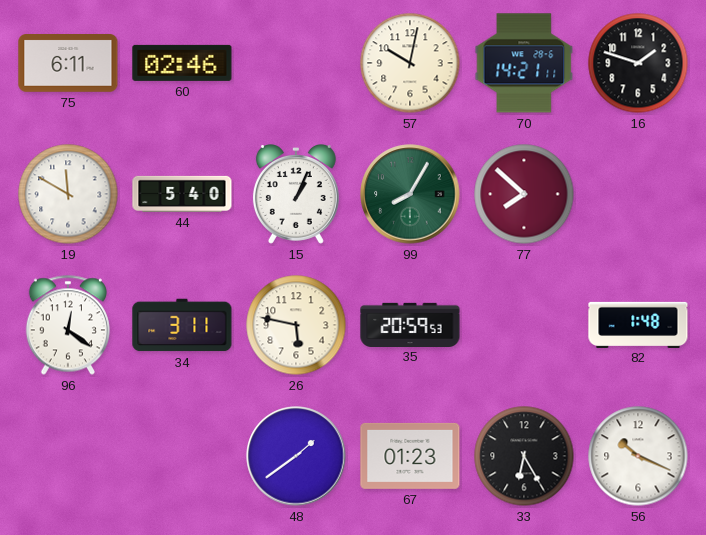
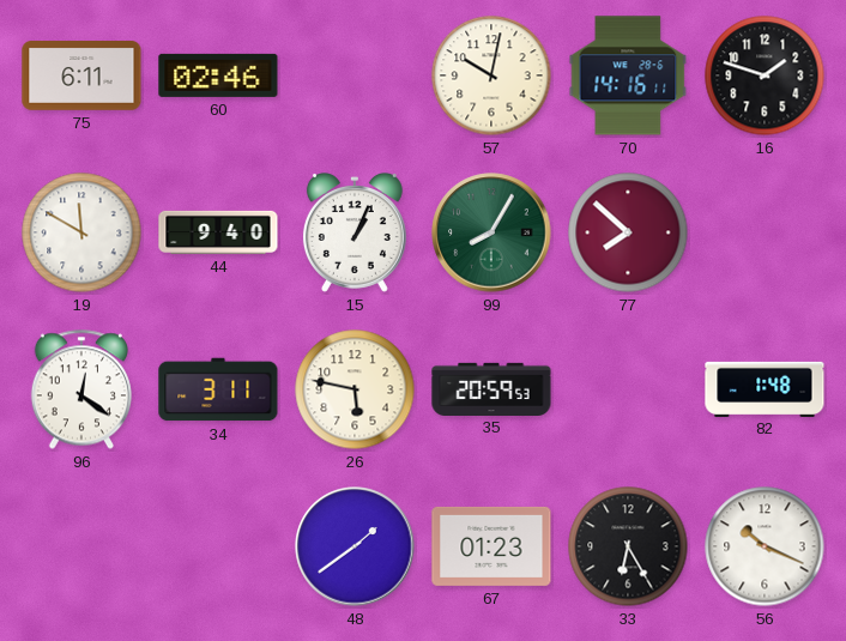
70: 14:21 -> 14:16 (628, 75)
44: 5:40 -> 9:40 (218, 232)
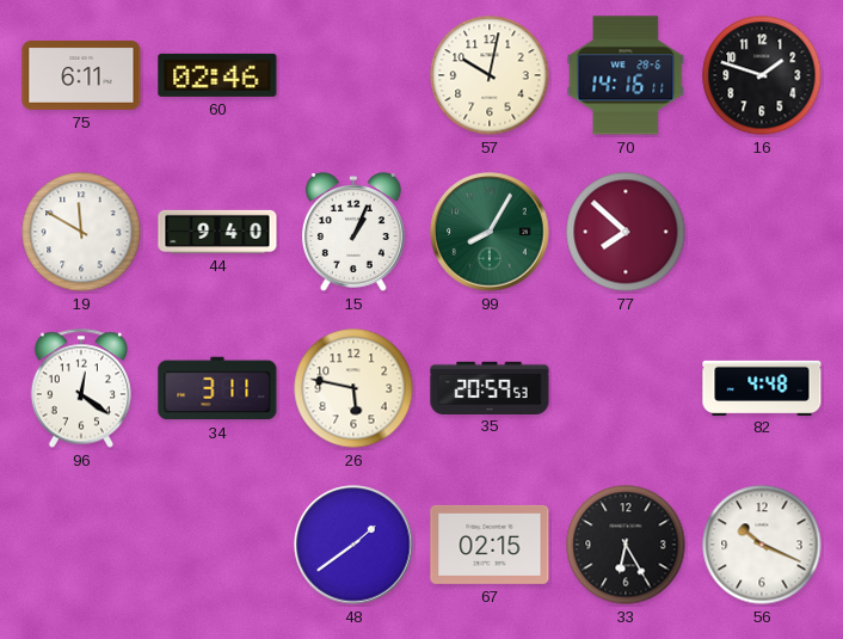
82: 1:48 -> 4:48 (762, 387)
67: 01:23 -> 02:15 (490, 545)
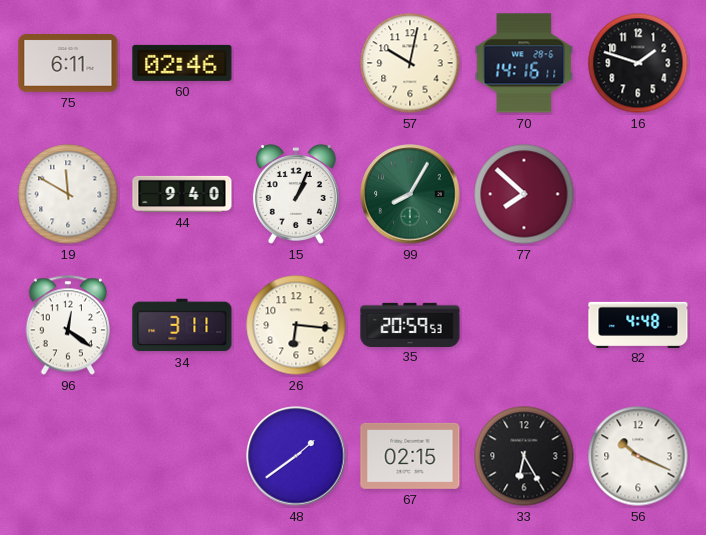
26: 5:47 -> 6:16 (296, 325)
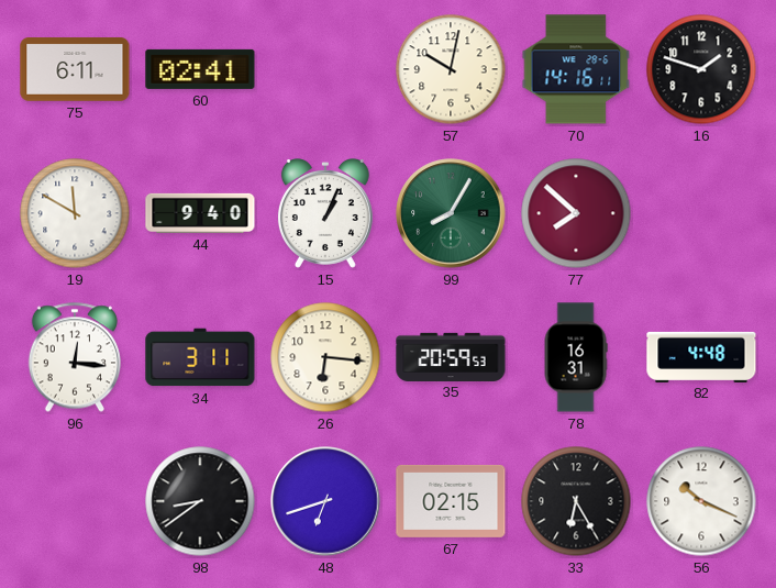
60: 02:46 -> 02:41 (200, 69)
96: 12:21 -> 12:16 (75, 357)
78: none -> 16:31 (576, 357)
98: none -> 8:39 (200, 501)
48: 1:39 -> 6:42 (325, 501)
